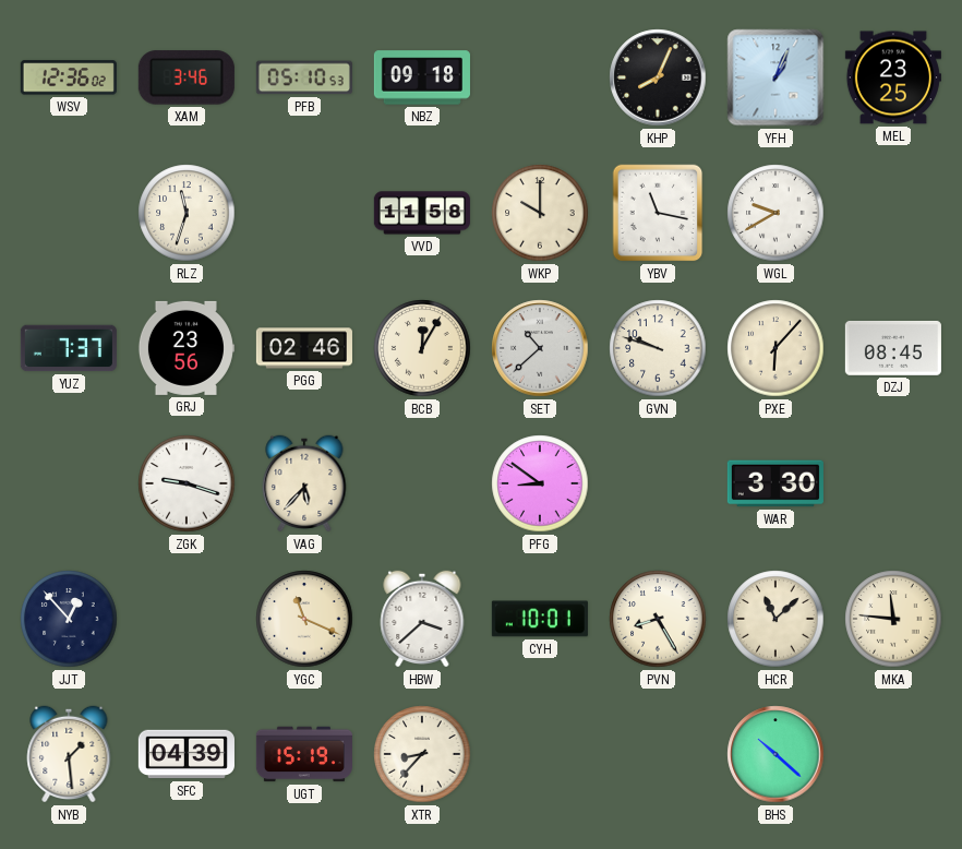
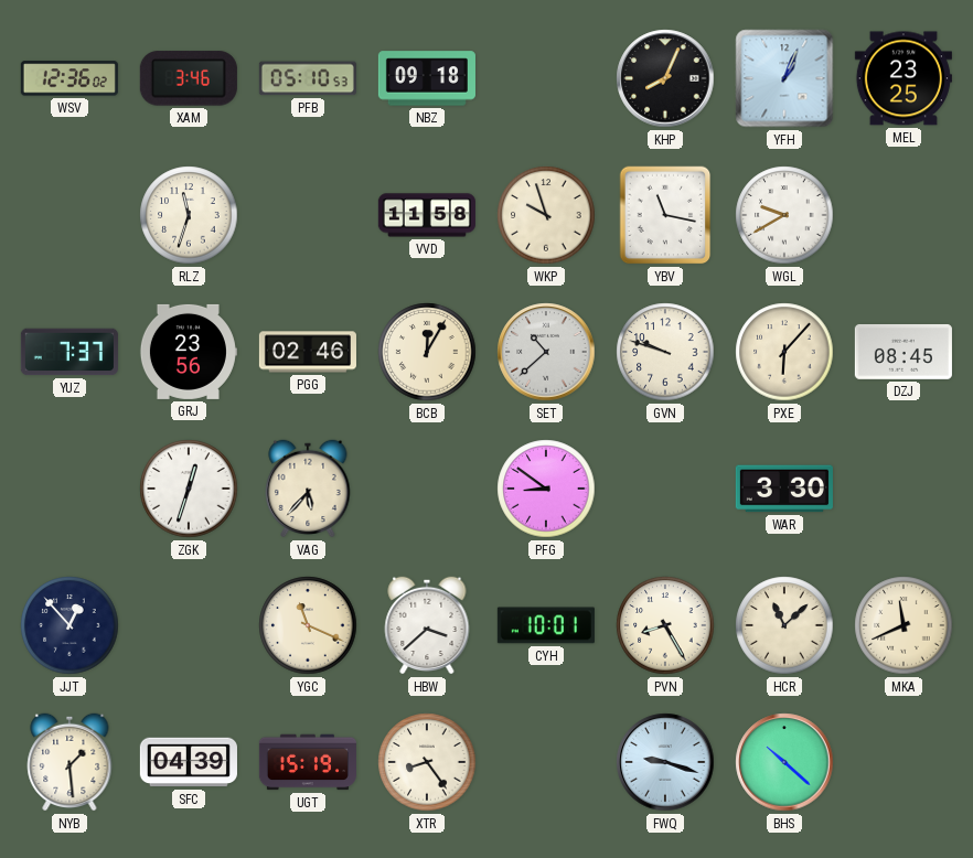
WKP: 10:00 -> 9:57 (546, 215)
ZGK: 9:18 -> 12:33 (189, 489)
MKA: 11:46 -> 11:41 (904, 625)
XTR: 8:37 -> 8:24 (427, 762)
FWQ: none -> 9:18 (665, 762)
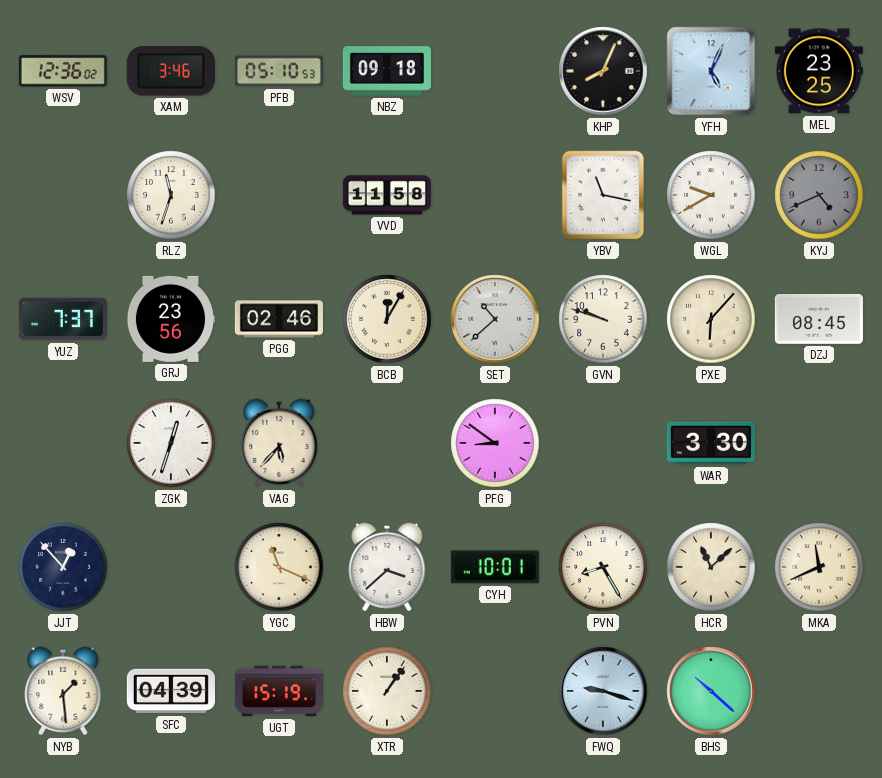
YFH: 1:04 -> 5:04 (711, 71)
WKP: 9:57 -> none (546, 215)
KYJ: none -> 4:41 (819, 195)
XTR: 8:24 -> 1:06 (387, 691)
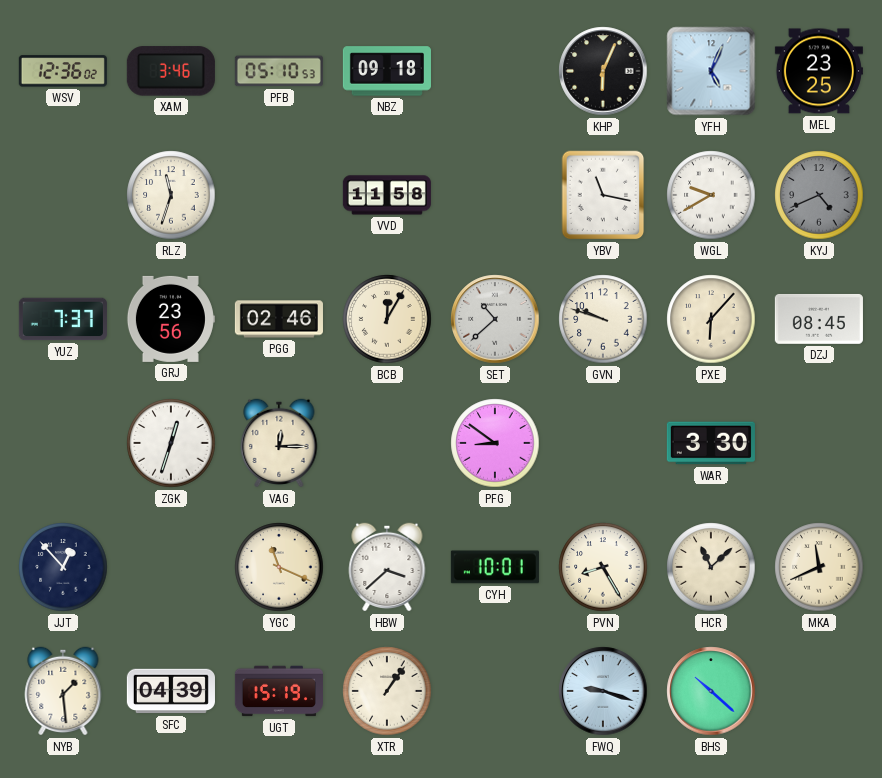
KHP: 8:04 -> 6:04 (603, 71)
VAG: 5:37 -> 12:15 (279, 443)
